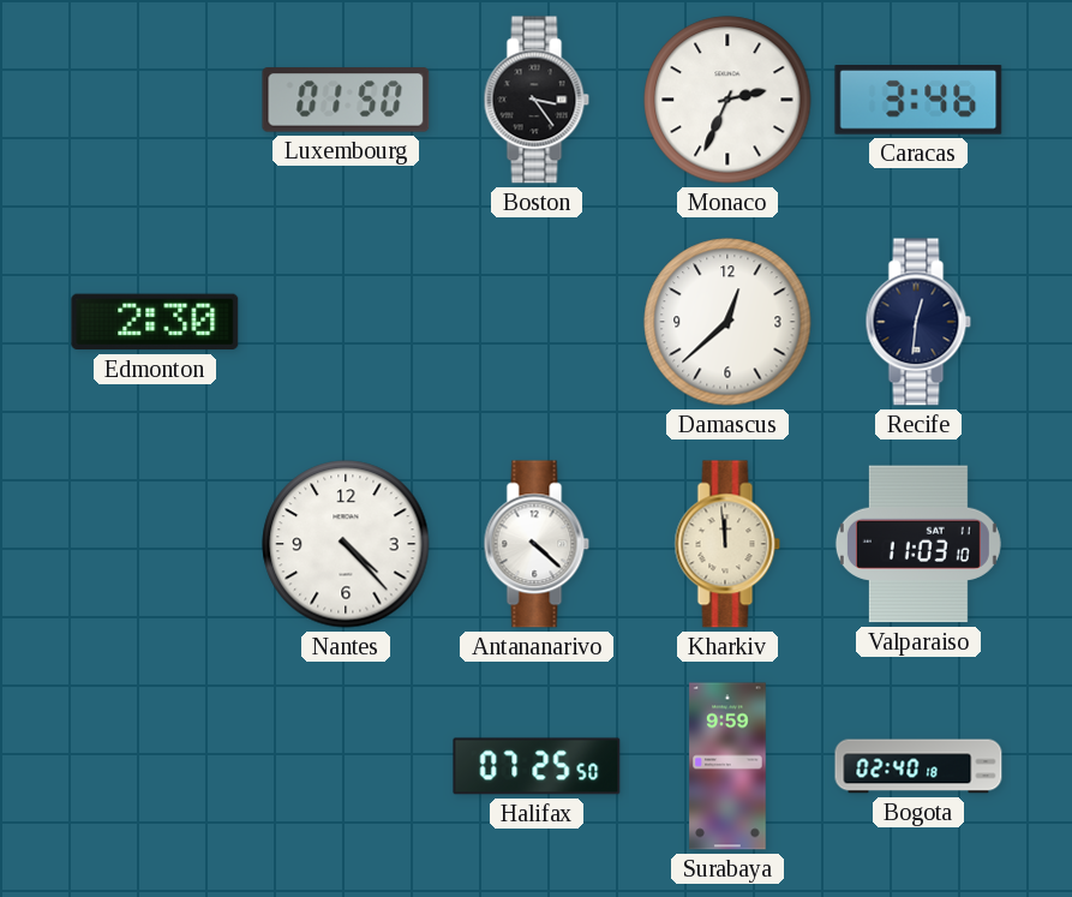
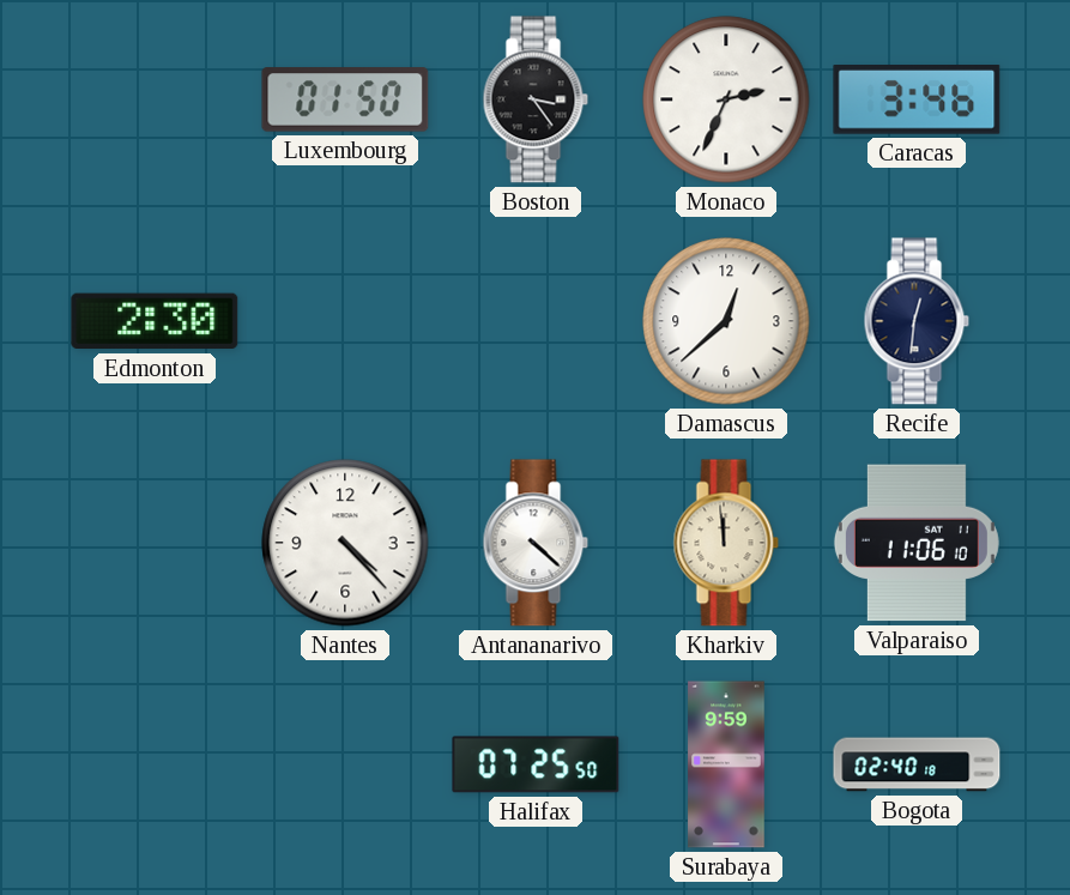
Valparaiso: 11:03 -> 11:06 (917, 543)
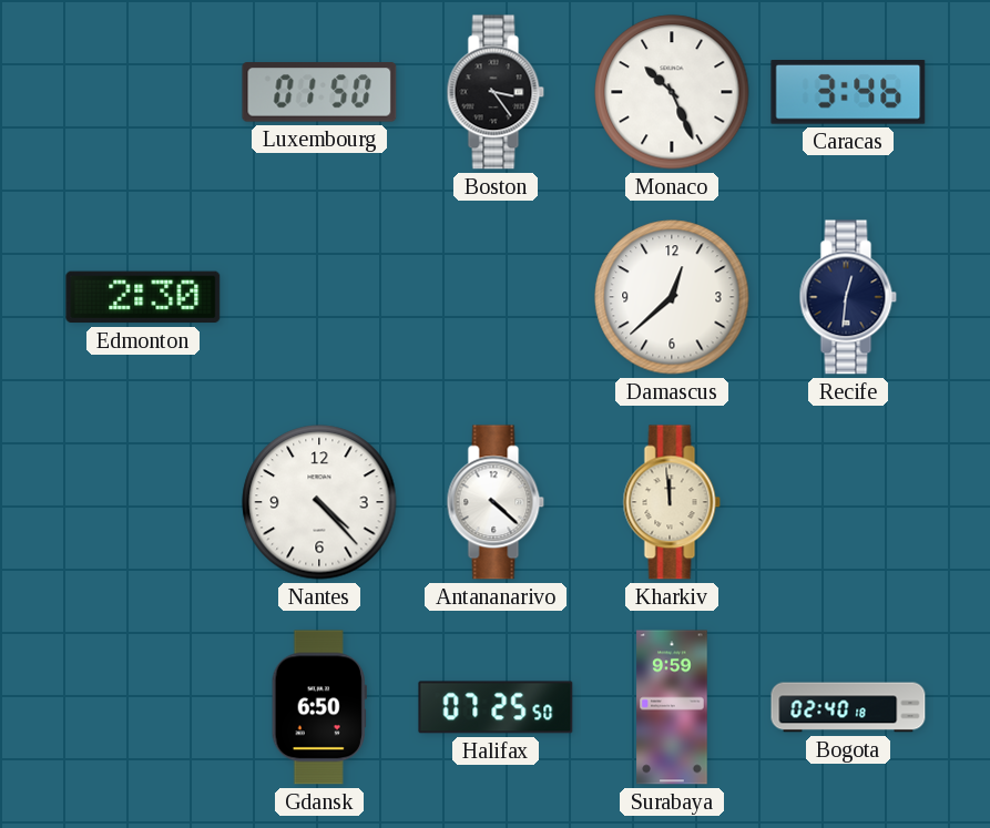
Monaco: 2:34 -> 10:26 (672, 92)
Valparaiso: 11:06 -> none (917, 543)
Gdansk: none -> 6:50 (319, 707)
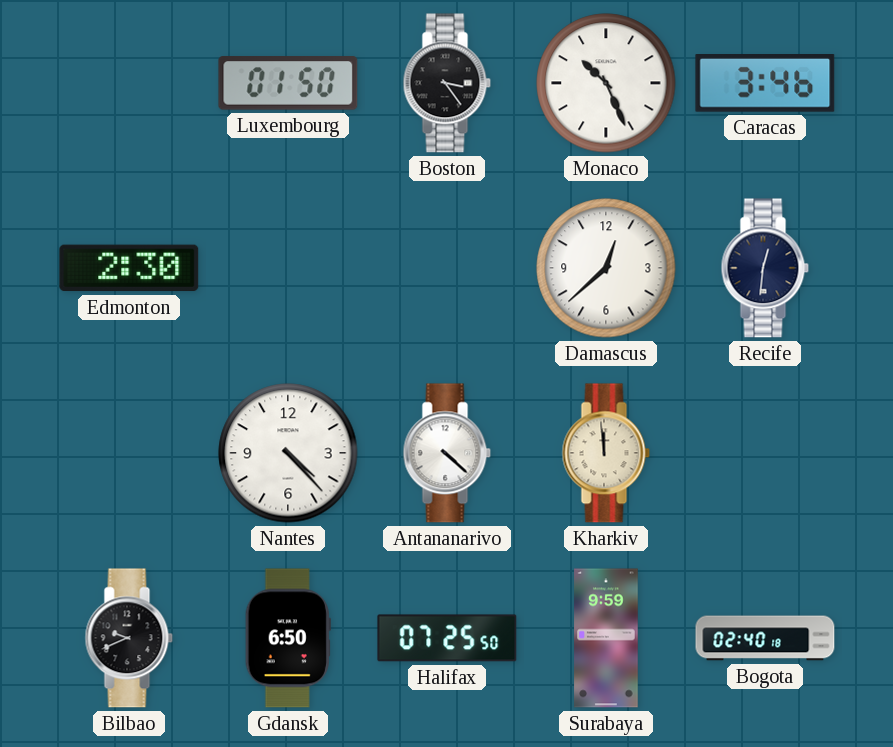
Bilbao: none -> 9:41 (129, 638)
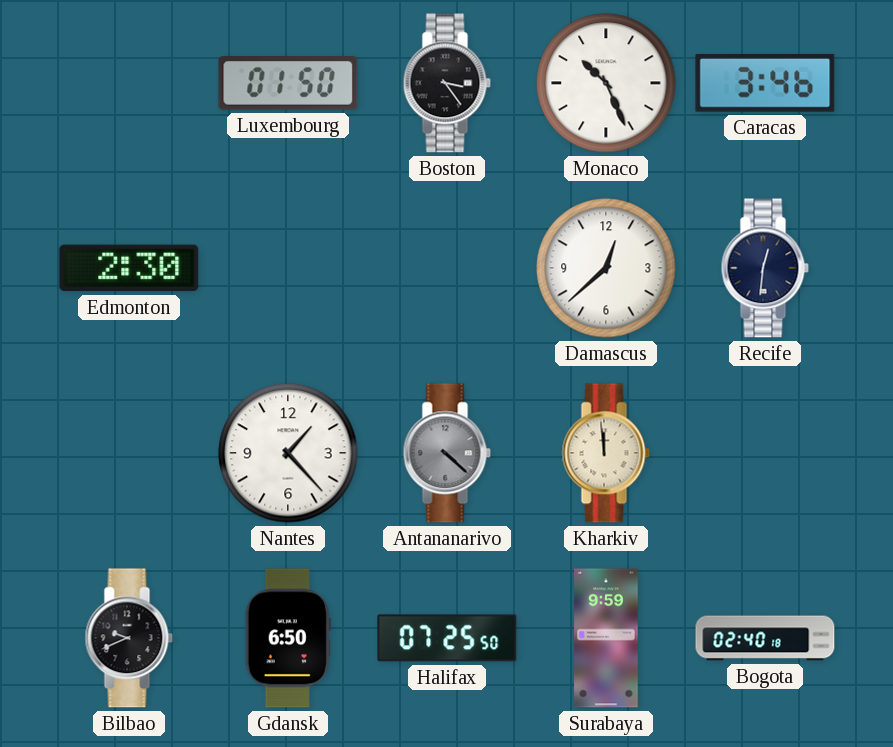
Nantes: 4:23 -> 1:23 (288, 453)
Antananarivo dial: white -> grey (447, 453)
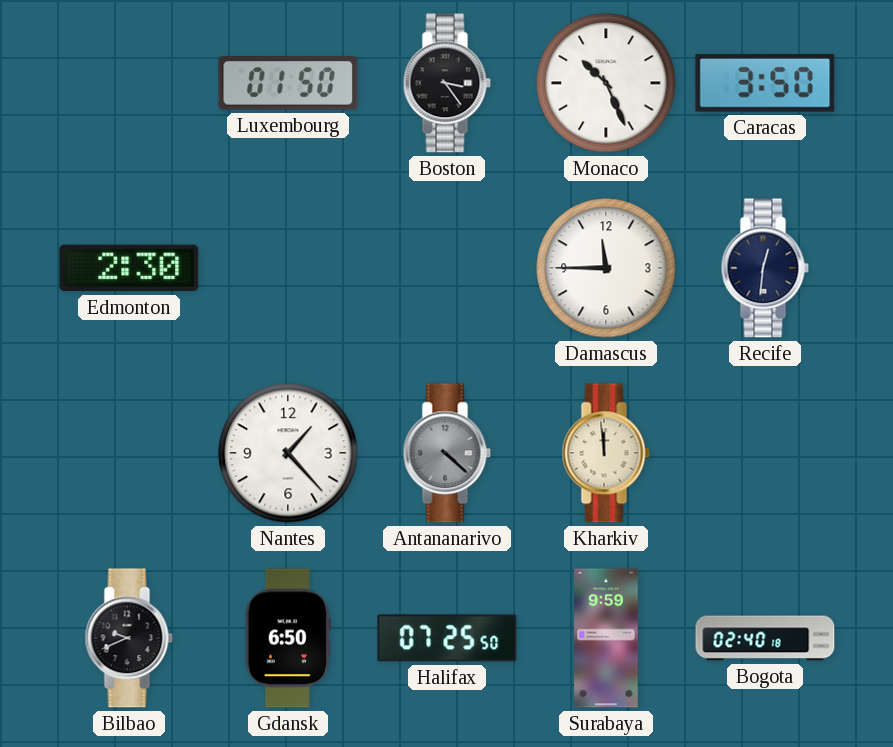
Caracas: 3:46 -> 3:50 (765, 84)
Damascus: 12:38 -> 11:45 (606, 268)
